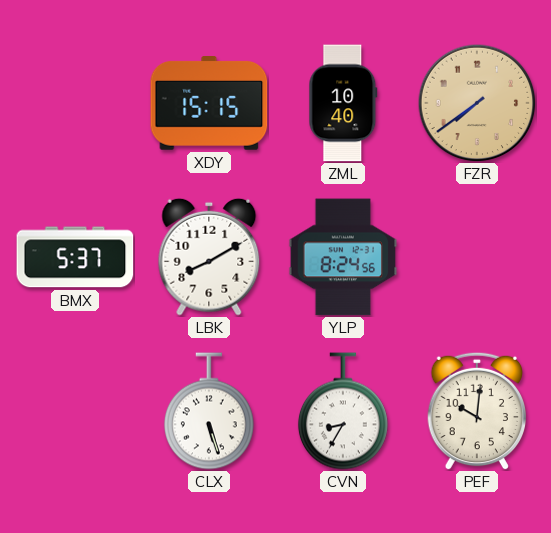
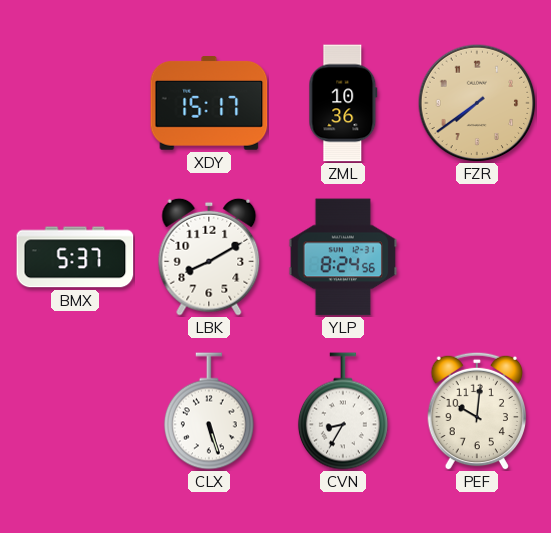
XDY: 15:15 -> 15:17 (209, 104)
ZML: 10:40 -> 10:36 (343, 103)
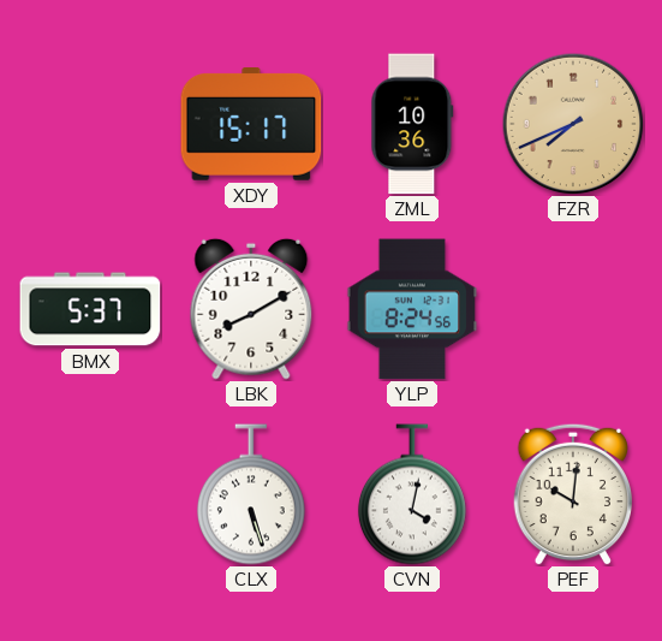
FZR: 7:39 -> 7:41 (573, 124)
CVN: 8:35 -> 4:02 (412, 494)
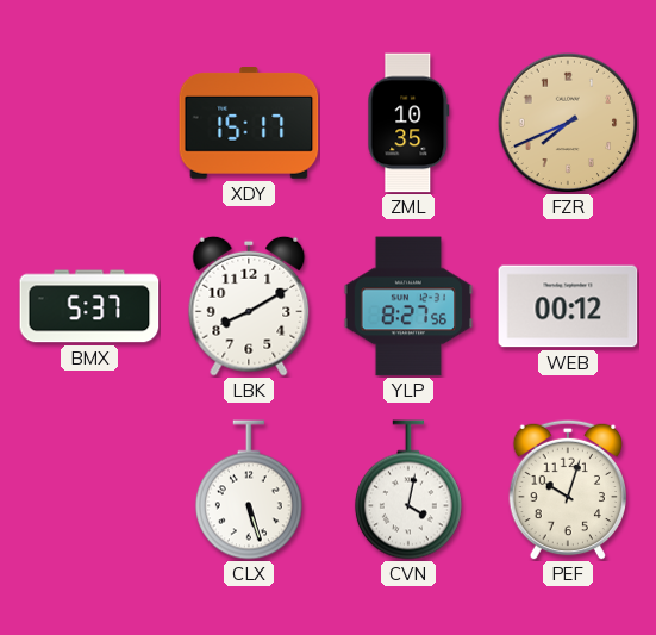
ZML: 10:36 -> 10:35 (408, 123)
YLP: 8:24 -> 8:27 (408, 306)
WEB: none -> 00:12 (568, 306)
PEF: 10:01 -> 10:03 (567, 490)
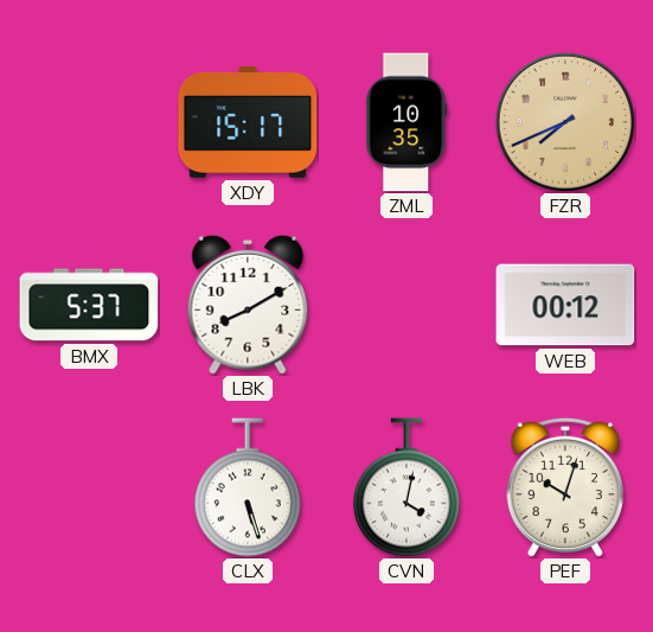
YLP: 8:27 -> none (408, 306)
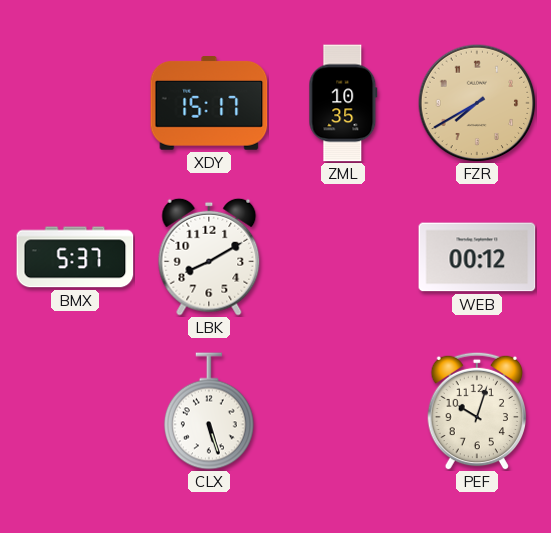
FZR: 7:41 -> 7:40 (477, 103)
CVN: 4:02 -> none (406, 487)
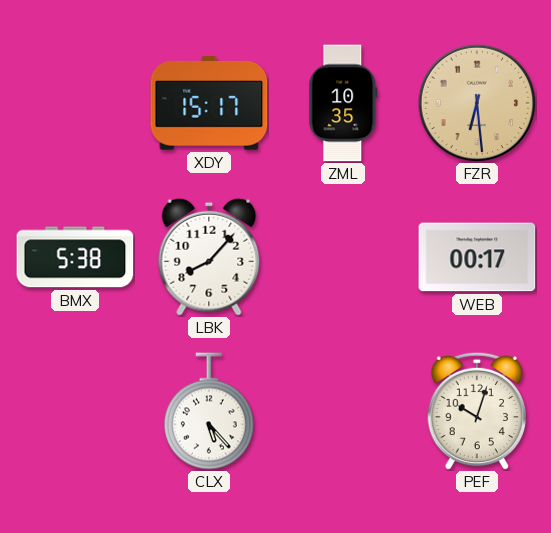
FZR: 7:40 -> 6:29 (477, 103)
BMX: 5:37 -> 5:38 (75, 257)
LBK: 8:10 -> 8:07 (209, 257)
WEB: 00:12 -> 00:17 (477, 257)
CLX: 5:27 -> 5:23 (209, 411)
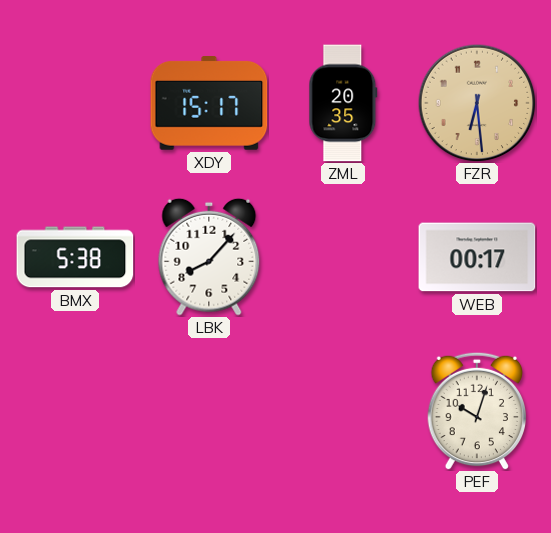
ZML: 10:35 -> 20:35 (343, 103)
CLX: 5:23 -> none (209, 411)
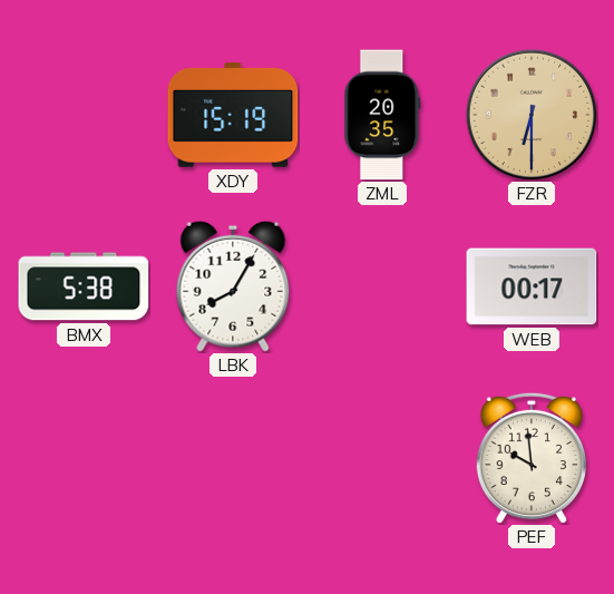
XDY: 15:17 -> 15:19 (233, 116)
FZR: 6:29 -> 6:30 (532, 115)
LBK: 8:07 -> 8:05 (233, 286)
PEF: 10:03 -> 9:59 (530, 458)
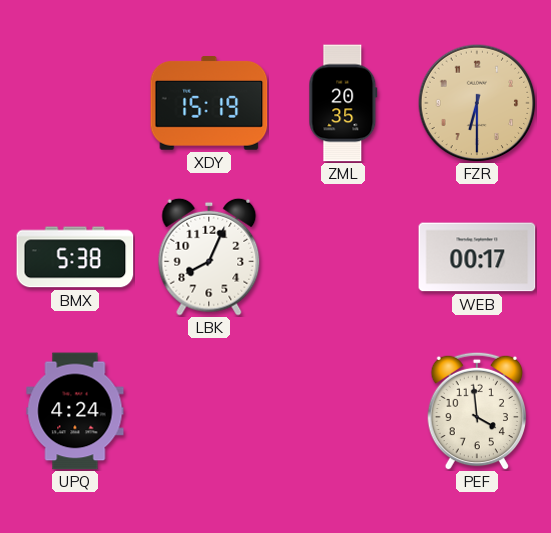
LBK: 8:05 -> 8:04 (209, 257)
UPQ: none -> 4:24 (75, 411)
PEF: 9:59 -> 3:59 (476, 411)
